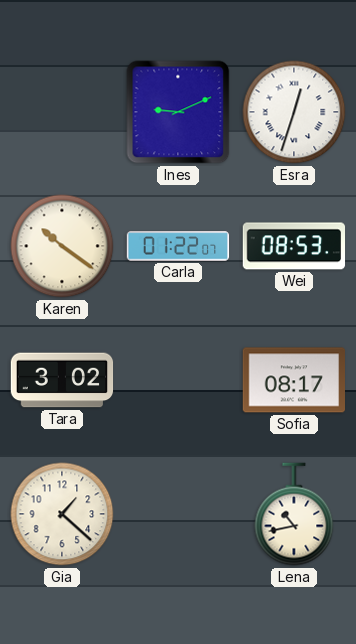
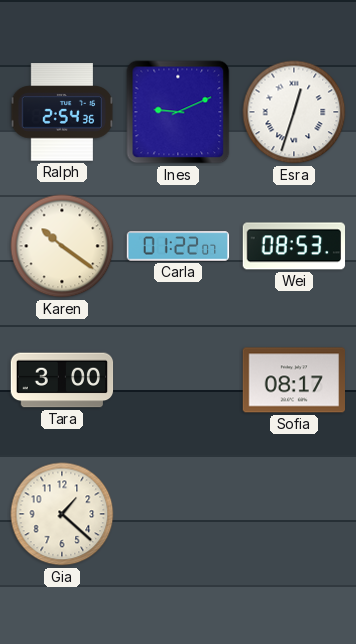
Ralph: none -> 2:54 (62, 112)
Tara: 3:02 -> 3:00 (62, 380)
Lena: 10:43 -> none (294, 514)
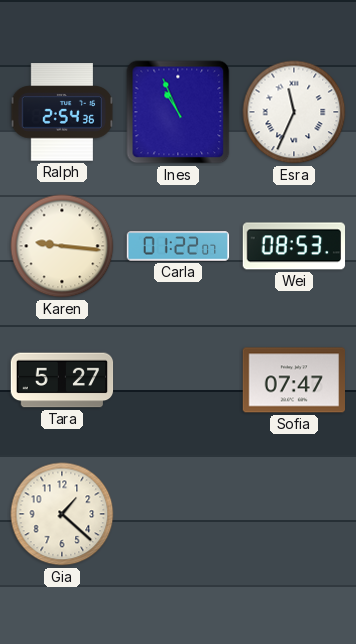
Ines: 9:11 -> 10:56 (178, 112)
Esra: 12:33 -> 11:34 (294, 112)
Karen: 10:21 -> 9:16 (62, 246)
Tara: 3:00 -> 5:27 (62, 380)
Sofia: 08:17 -> 07:47 (293, 380)
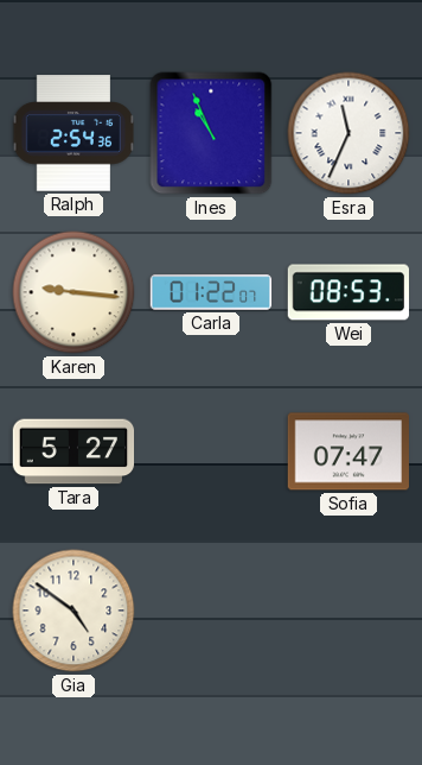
Gia: 1:22 -> 4:51 (73, 611)
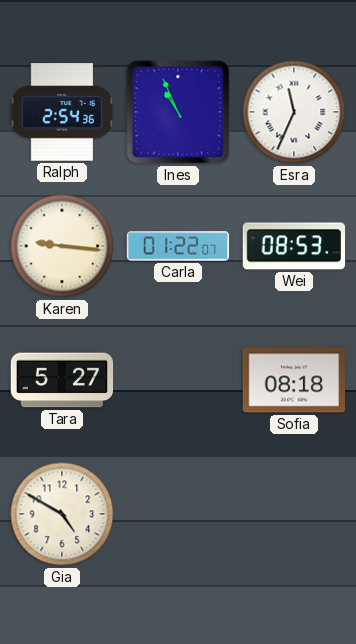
Sofia: 07:47 -> 08:18 (293, 380)
Gia: 4:51 -> 4:50 (62, 514)
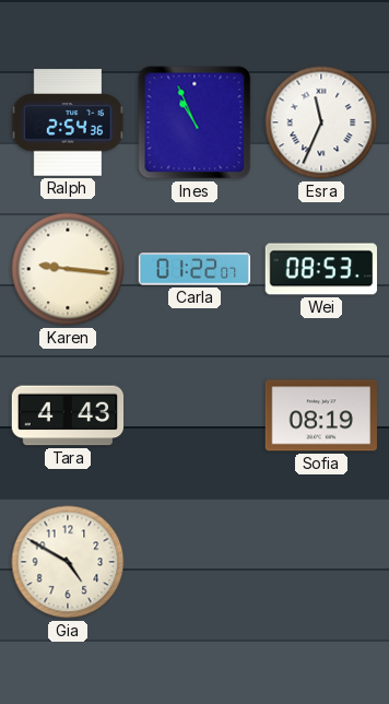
Tara: 5:27 -> 4:43 (68, 415)
Sofia: 08:18 -> 08:19 (320, 415)
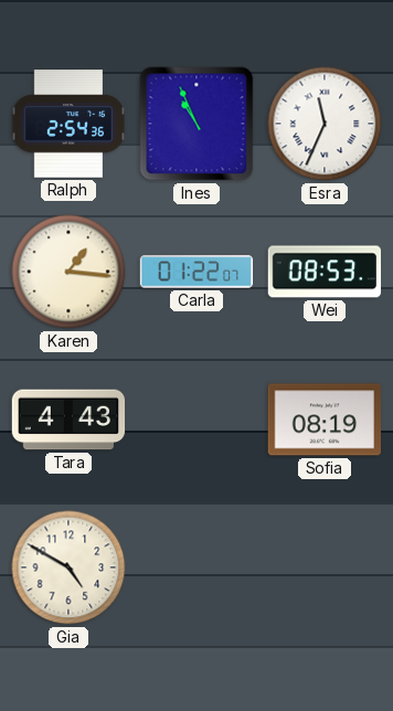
Karen: 9:16 -> 1:16 (68, 272)
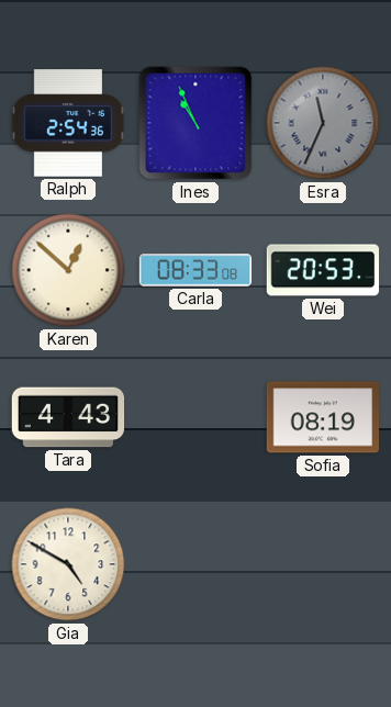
Esra dial: white -> grey (323, 123)
Karen: 1:16 -> 12:52 (68, 270)
Carla: 01:22 -> 08:33 (195, 270)
Wei: 08:53 -> 20:53 (323, 270)
